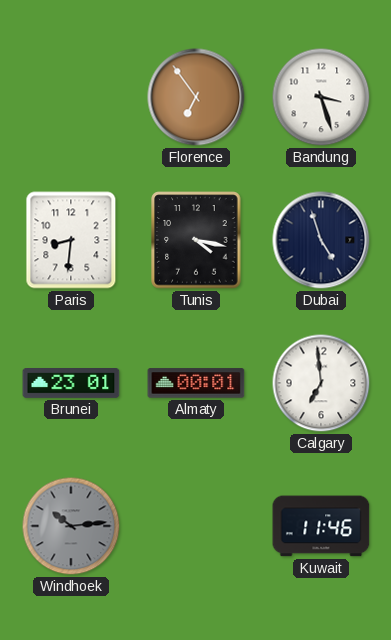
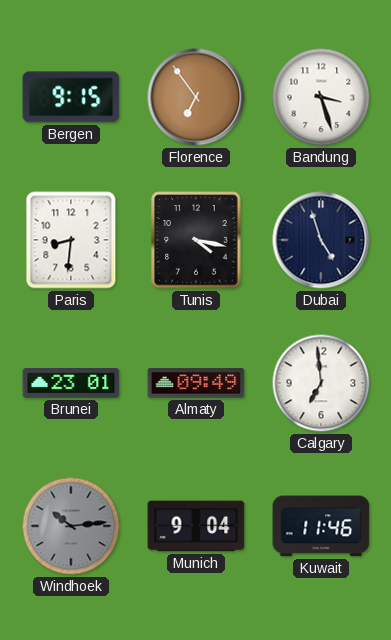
Bergen: none -> 9:15 (71, 97)
Almaty: 00:01 -> 09:49 (196, 383)
Munich: none -> 9:04 (196, 526)
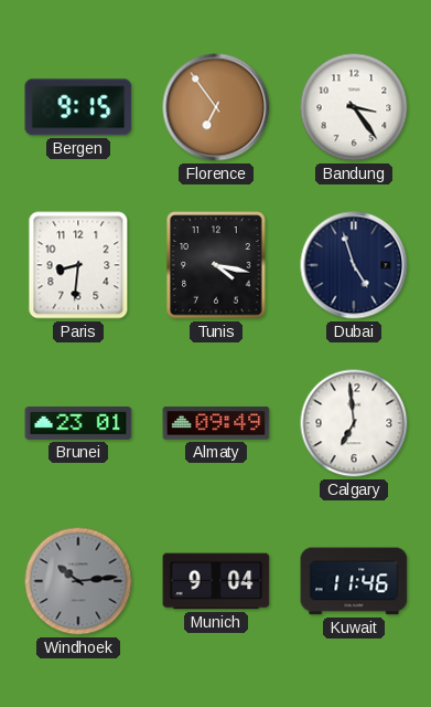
Bandung: 3:27 -> 3:24 (354, 107)
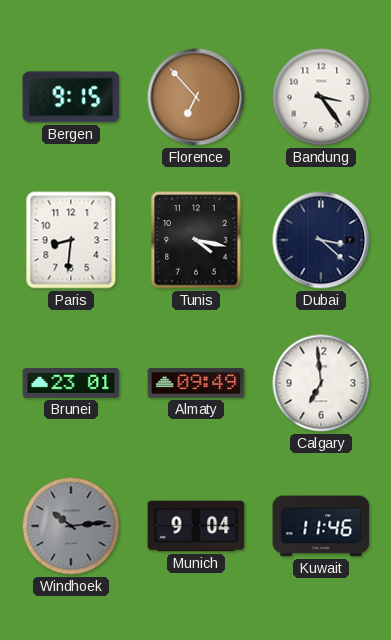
Florence: 6:54 -> 6:53 (196, 97)
Dubai: 4:57 -> 3:22 (321, 240)
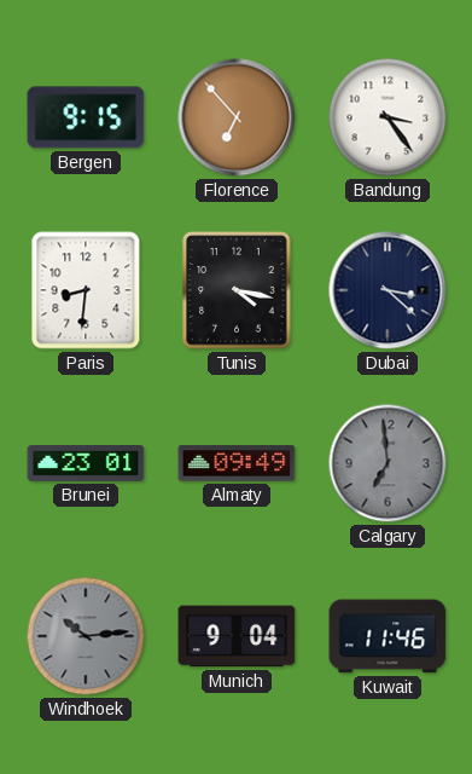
Calgary dial: white -> grey (387, 463)
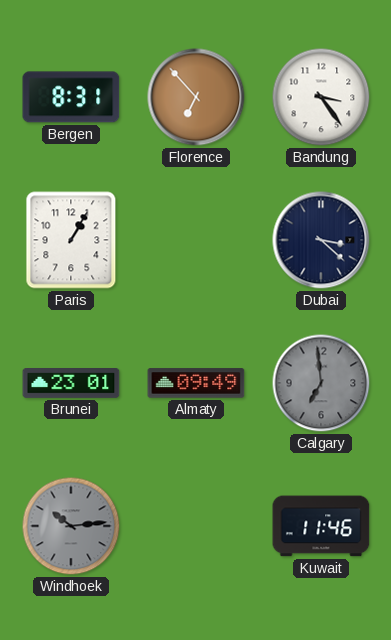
Bergen: 9:15 -> 8:31 (71, 97)
Paris: 8:31 -> 1:05 (71, 240)
Tunis: 4:17 -> none (237, 290)
Munich: 9:04 -> none (237, 636)
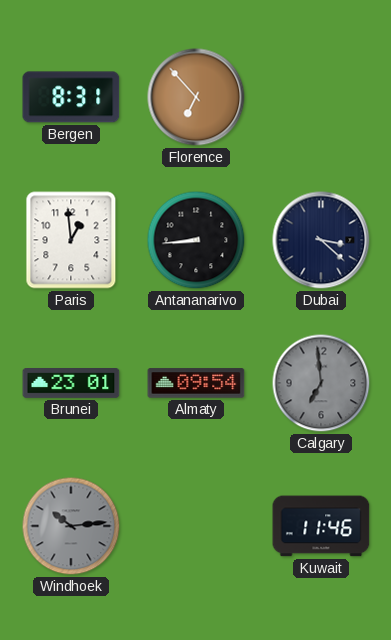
Bandung: 3:24 -> none (321, 97)
Paris: 1:05 -> 12:59 (71, 240)
Antananarivo: none -> 8:44 (196, 240)
Almaty: 09:49 -> 09:54 (196, 383)
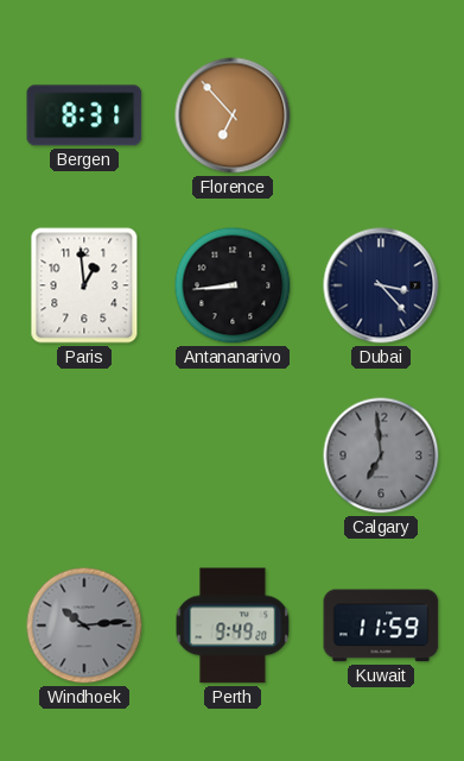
Dubai: 3:22 -> 3:23 (381, 285)
Brunei: 23:01 -> none (71, 384)
Almaty: 09:54 -> none (196, 383)
Perth: none -> 9:49 (233, 625)
Kuwait: 11:46 -> 11:59 (381, 625)
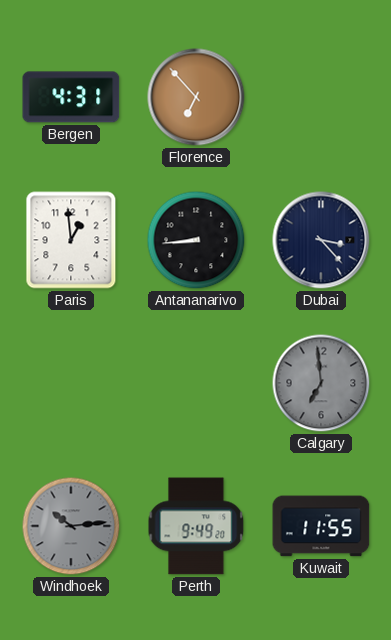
Bergen: 8:31 -> 4:31 (71, 97)
Kuwait: 11:59 -> 11:55 (321, 526)
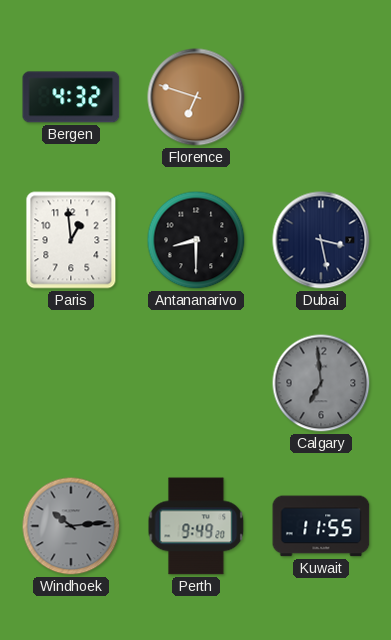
Bergen: 4:31 -> 4:32 (71, 97)
Florence: 6:53 -> 6:48 (196, 97)
Antananarivo: 8:44 -> 8:30 (196, 240)
Dubai: 3:23 -> 3:28 (321, 240)
